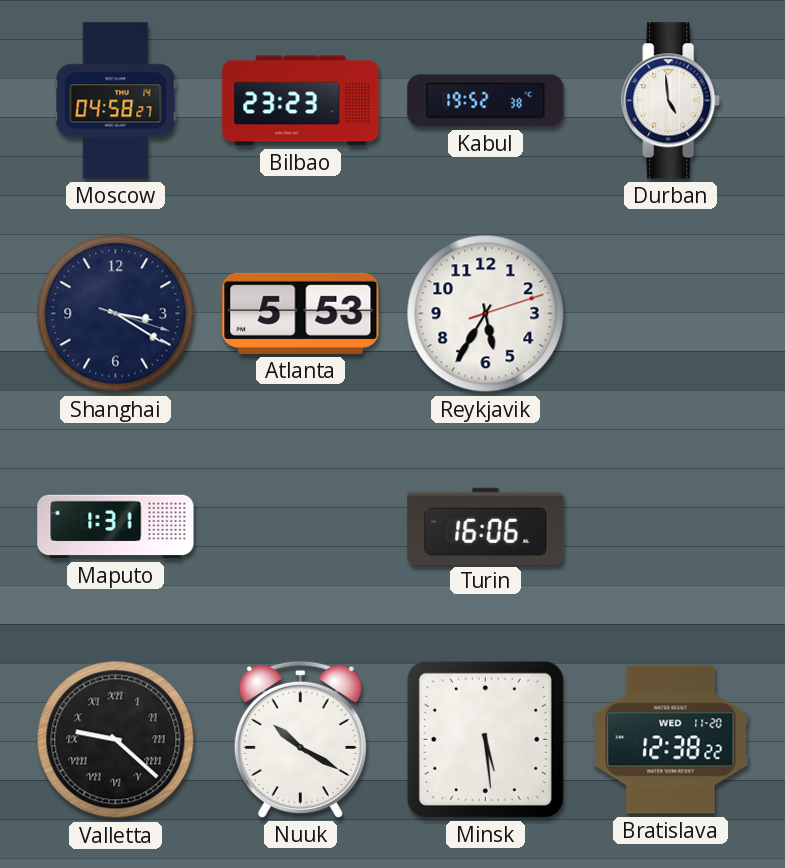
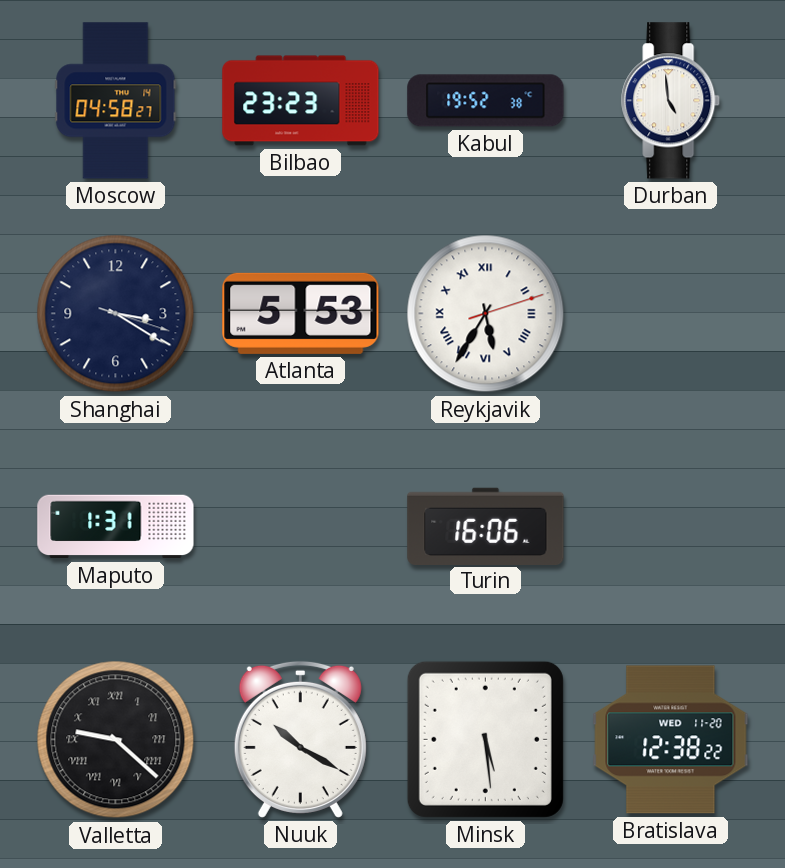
Reykjavik numerals: Arabic -> Roman (486, 314)
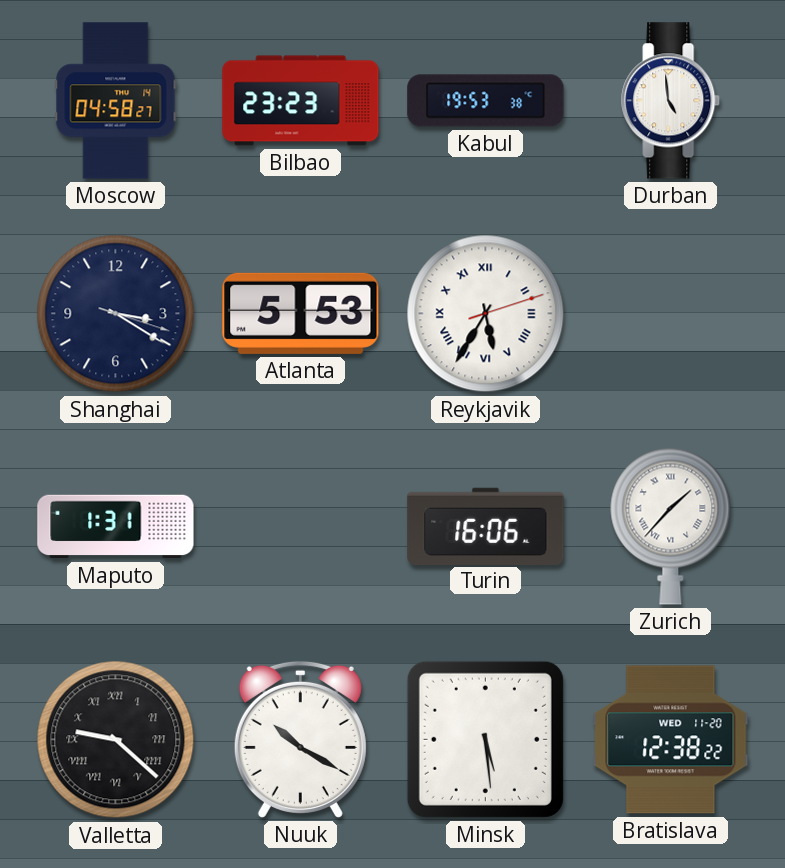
Kabul: 19:52 -> 19:53 (486, 101)
Zurich: none -> 1:37 (671, 526)
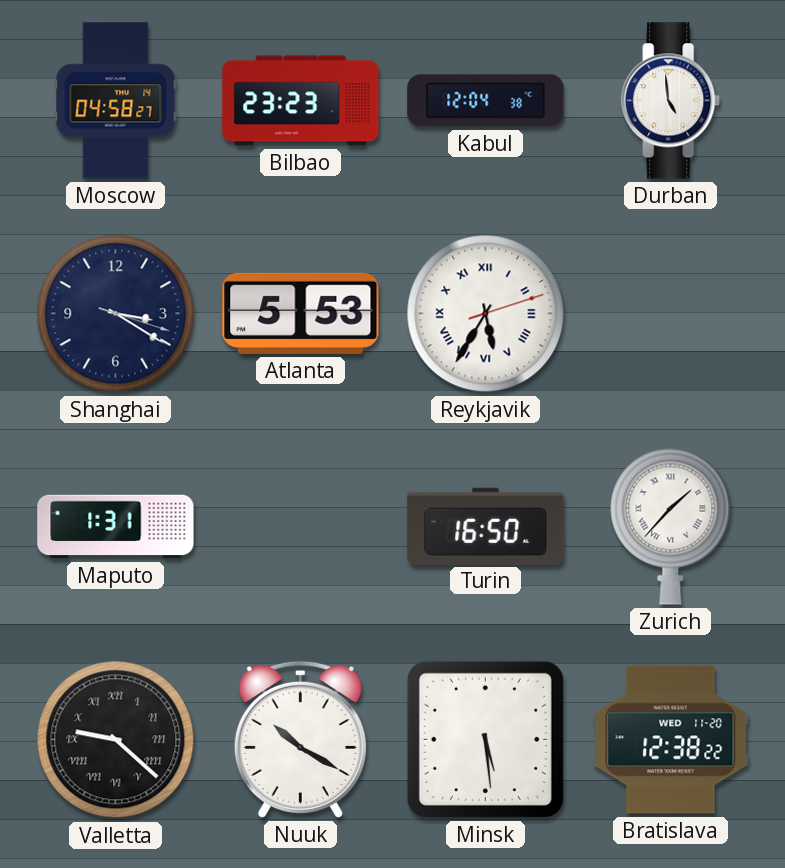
Kabul: 19:53 -> 12:04 (486, 101)
Turin: 16:06 -> 16:50 (486, 526)
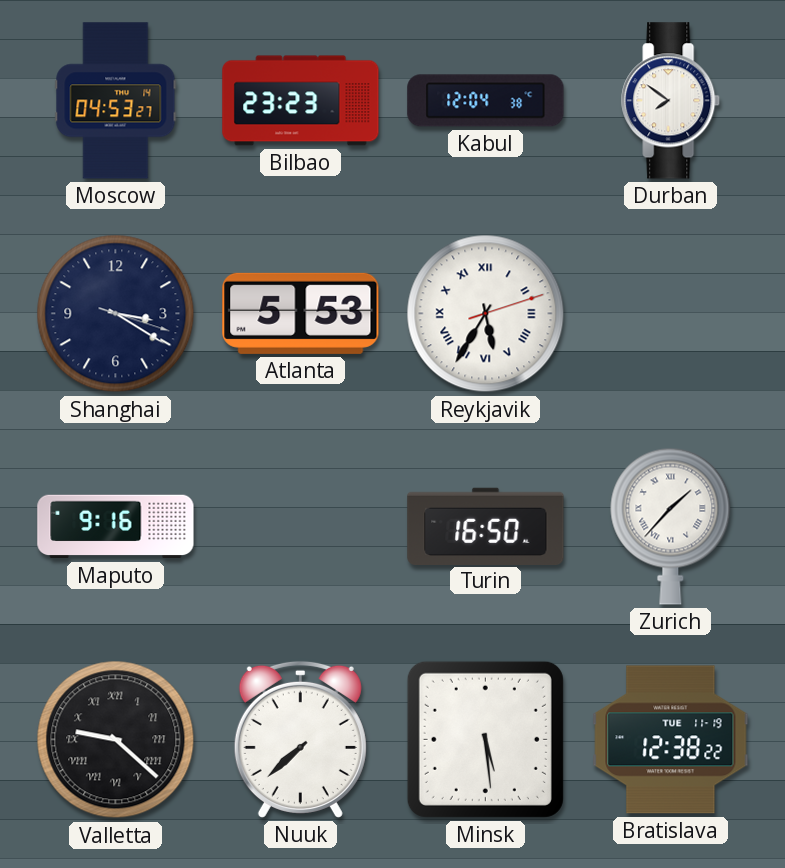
Moscow: 04:58 -> 04:53 (116, 101)
Durban: 4:59 -> 7:51 (671, 101)
Maputo: 1:31 -> 9:16 (116, 527)
Nuuk: 10:20 -> 7:38 (300, 739)
Bratislava date: WED 11-20 -> TUE 11-19 (671, 740)
